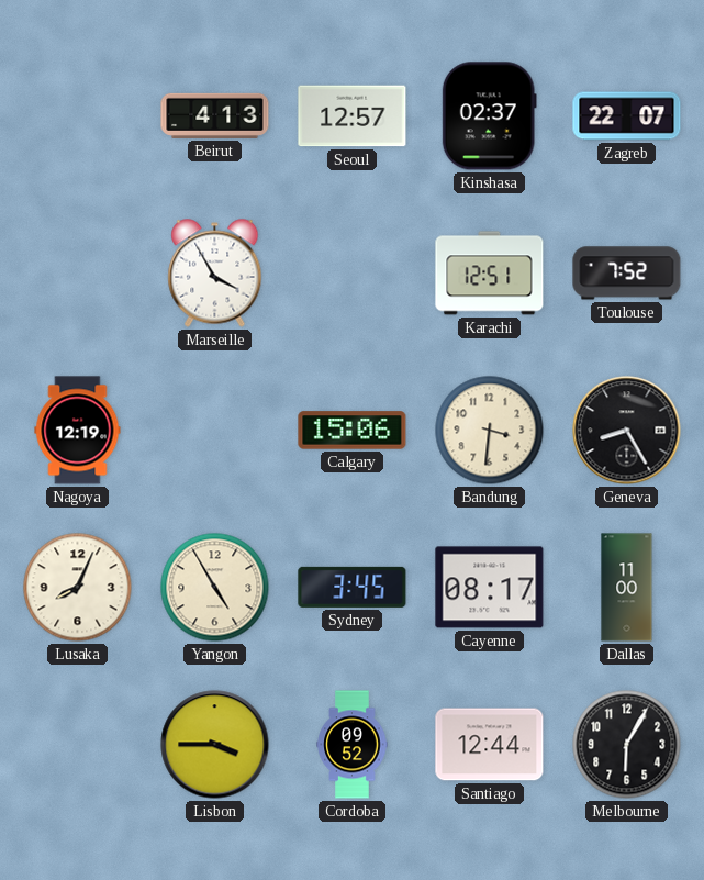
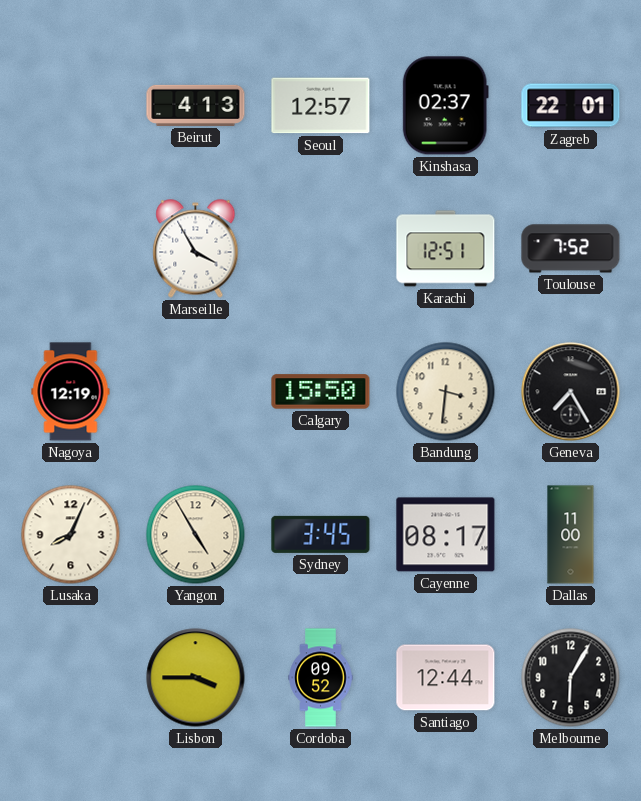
Zagreb: 22:07 -> 22:01 (571, 106)
Calgary: 15:06 -> 15:50 (321, 392)
Geneva: 8:25 -> 7:25 (571, 392)
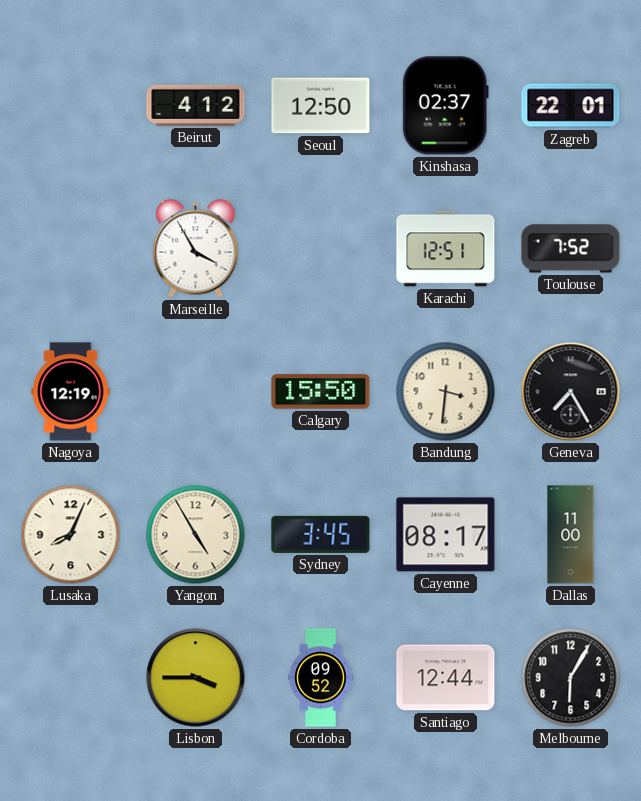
Beirut: 4:13 -> 4:12 (196, 105)
Seoul: 12:57 -> 12:50 (321, 106)
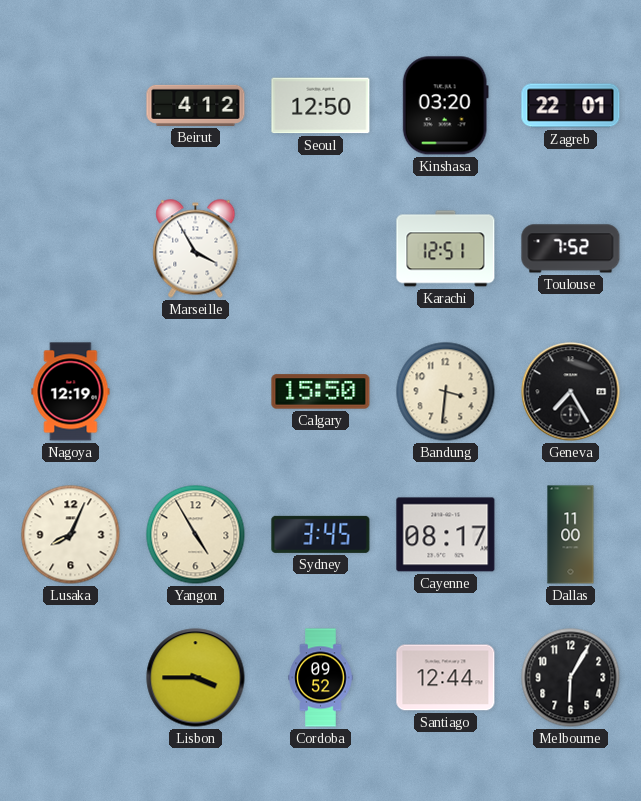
Kinshasa: 02:37 -> 03:20 (445, 106)
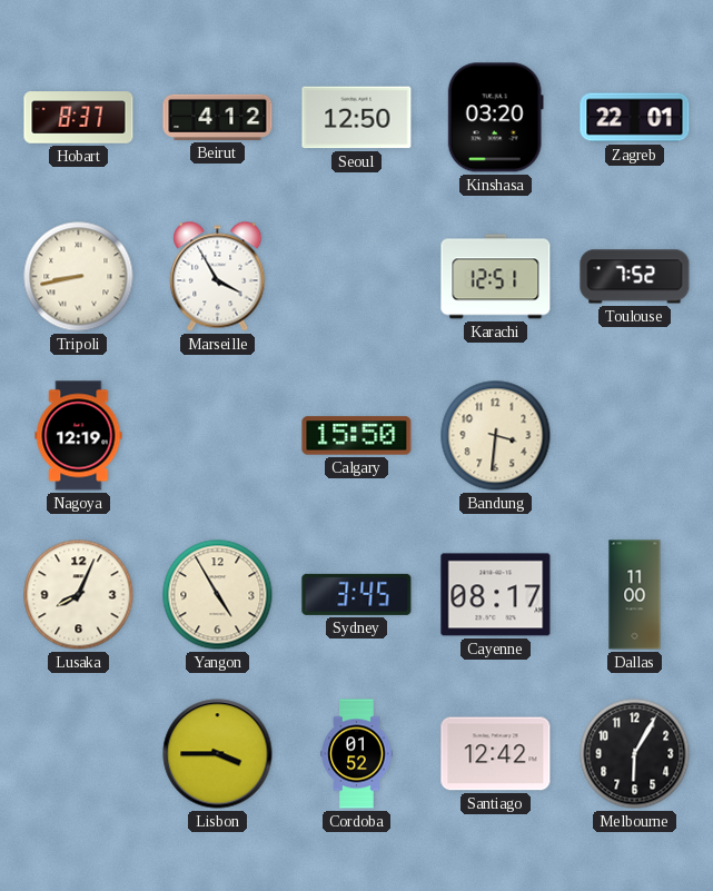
Hobart: none -> 8:37 (79, 118)
Tripoli: none -> 8:43 (79, 277)
Geneva: 7:25 -> none (571, 392)
Cordoba: 09:52 -> 01:52 (357, 754)
Santiago: 12:44 -> 12:42 (496, 754)
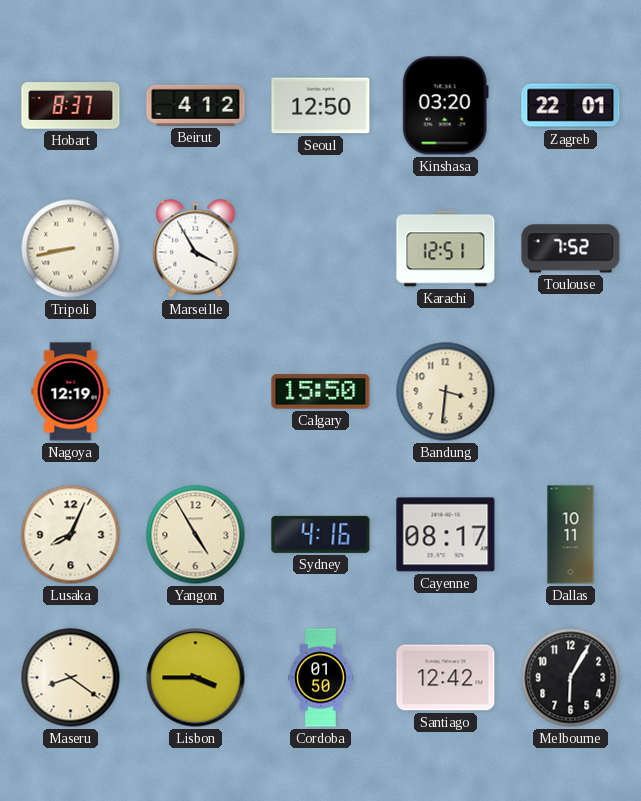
Sydney: 3:45 -> 4:16 (321, 534)
Dallas: 11:00 -> 10:11 (571, 535)
Maseru: none -> 8:21 (71, 678)
Cordoba: 01:52 -> 01:50 (321, 678)
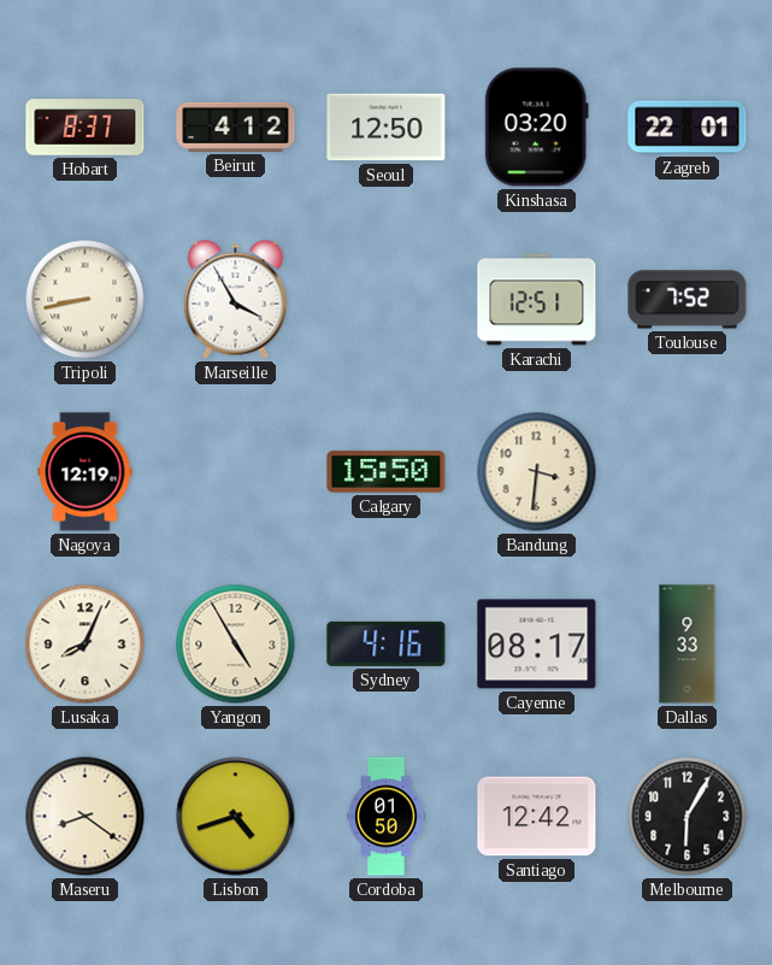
Dallas: 10:11 -> 9:33 (688, 645)
Lisbon: 3:45 -> 4:42 (236, 817)
